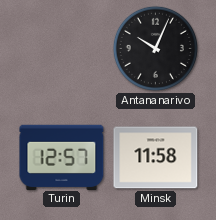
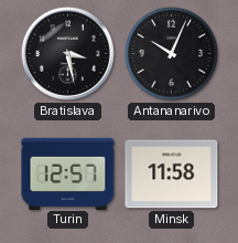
Bratislava: none -> 3:28 (67, 53)
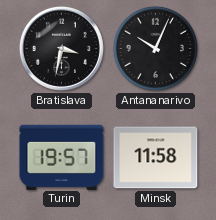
Bratislava: 3:28 -> 3:32 (61, 48)
Turin: 12:57 -> 19:57 (62, 157)
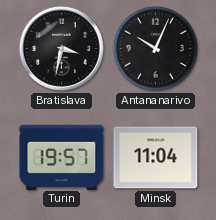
Minsk: 11:58 -> 11:04 (156, 158)
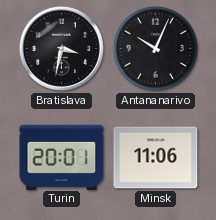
Turin: 19:57 -> 20:01 (62, 157)
Minsk: 11:04 -> 11:06 (156, 158)
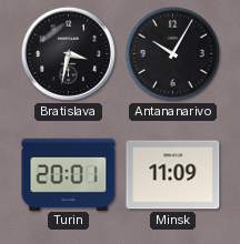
Antananarivo: 10:04 -> 10:05 (172, 53)
Minsk: 11:06 -> 11:09 (173, 175)
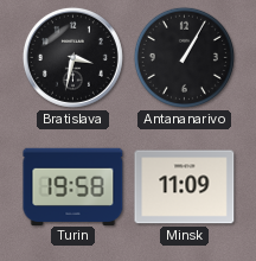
Antananarivo: 10:05 -> 1:05 (184, 57)
Turin: 20:01 -> 19:58 (73, 186)
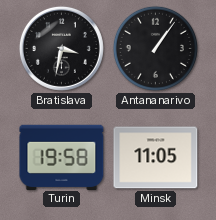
Antananarivo: 1:05 -> 1:06 (155, 48)
Minsk: 11:09 -> 11:05 (156, 158)
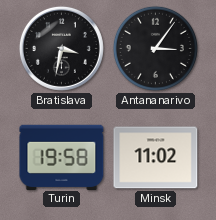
Antananarivo: 1:06 -> 3:06 (155, 48)
Minsk: 11:05 -> 11:02 (156, 158)
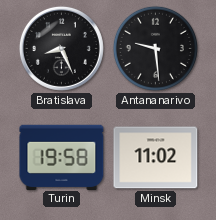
Bratislava: 3:32 -> 8:26 (61, 48)
Antananarivo: 3:06 -> 9:29 (155, 48)
